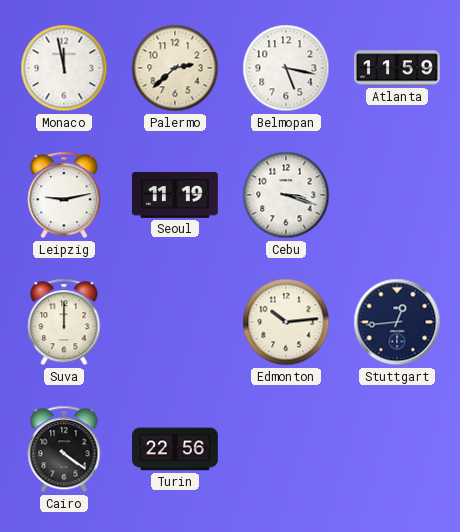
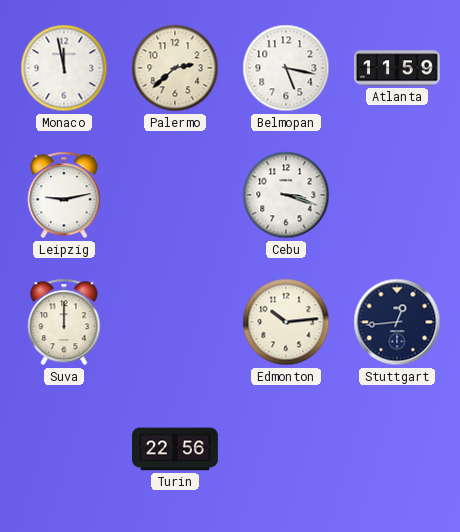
Seoul: 11:19 -> none (176, 195)
Cairo: 4:21 -> none (64, 449)
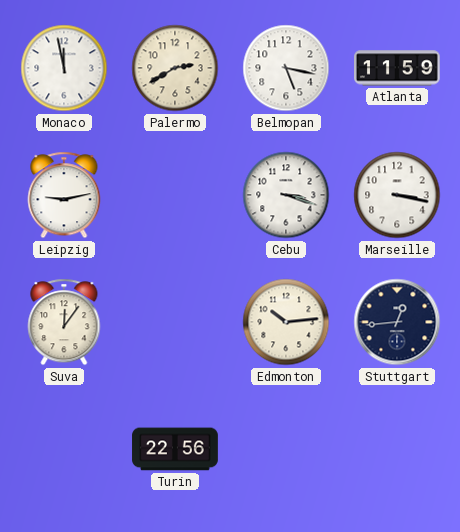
Palermo: 2:38 -> 2:40 (175, 68)
Marseille: none -> 3:17 (397, 195)
Suva: 12:00 -> 12:06 (64, 322)
